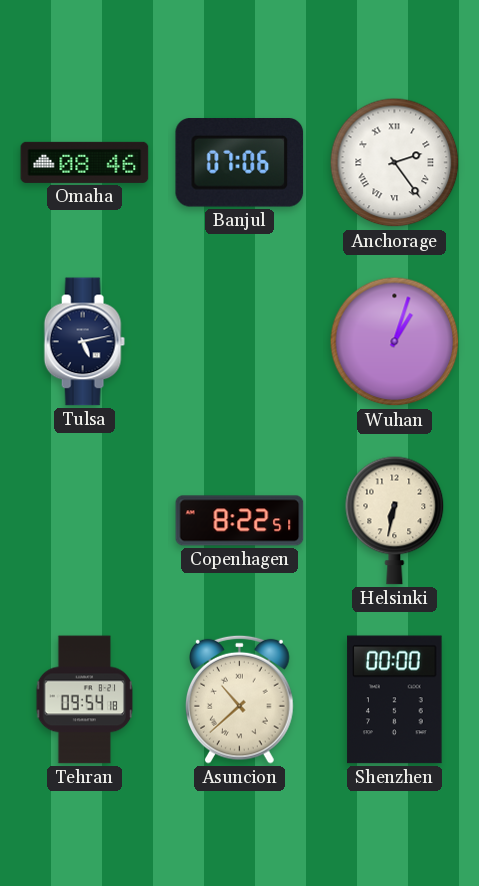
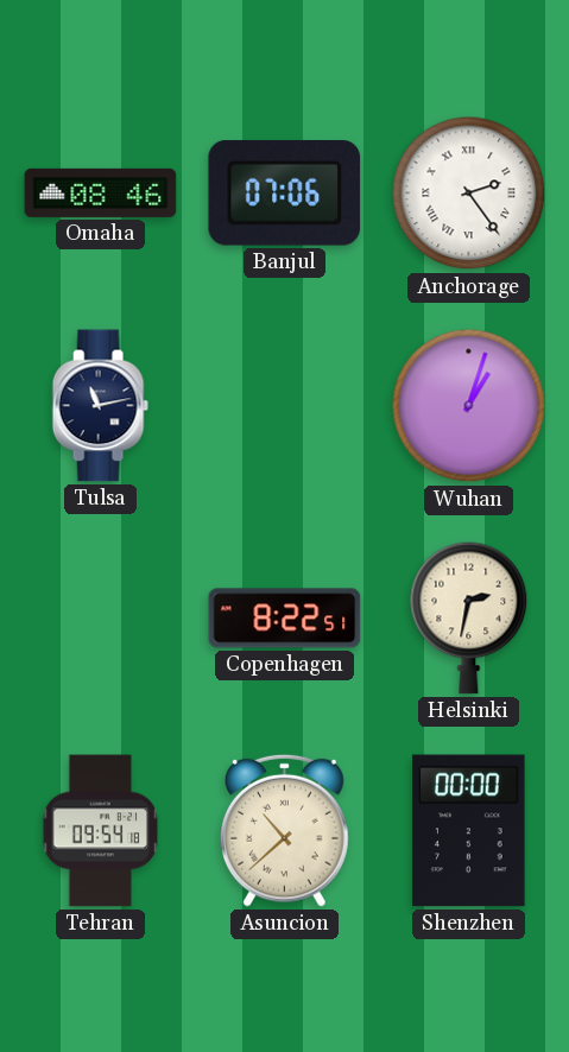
Tulsa: 5:13 -> 11:13 (100, 406)
Helsinki: 6:32 -> 2:32 (469, 617)
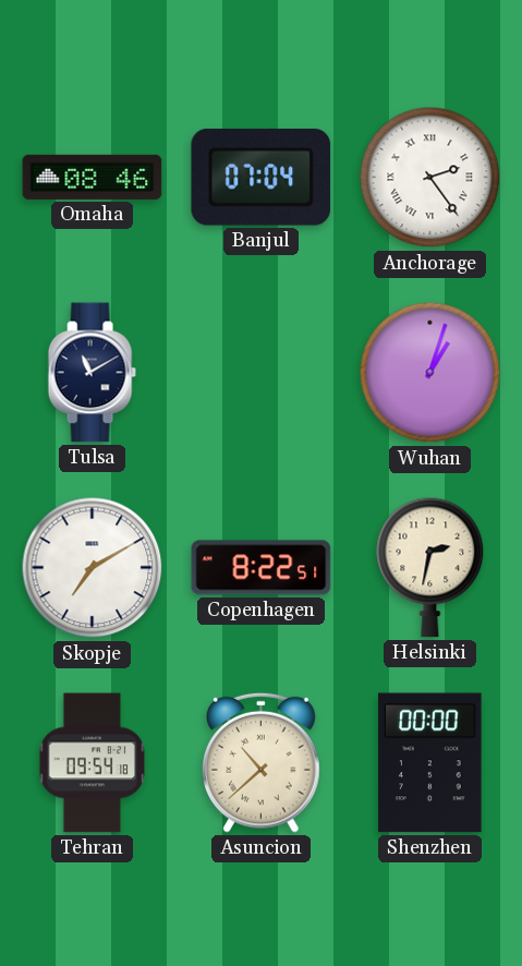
Banjul: 07:06 -> 07:04 (262, 178)
Tulsa: 11:13 -> 11:10 (92, 373)
Skopje: none -> 7:10 (93, 568)
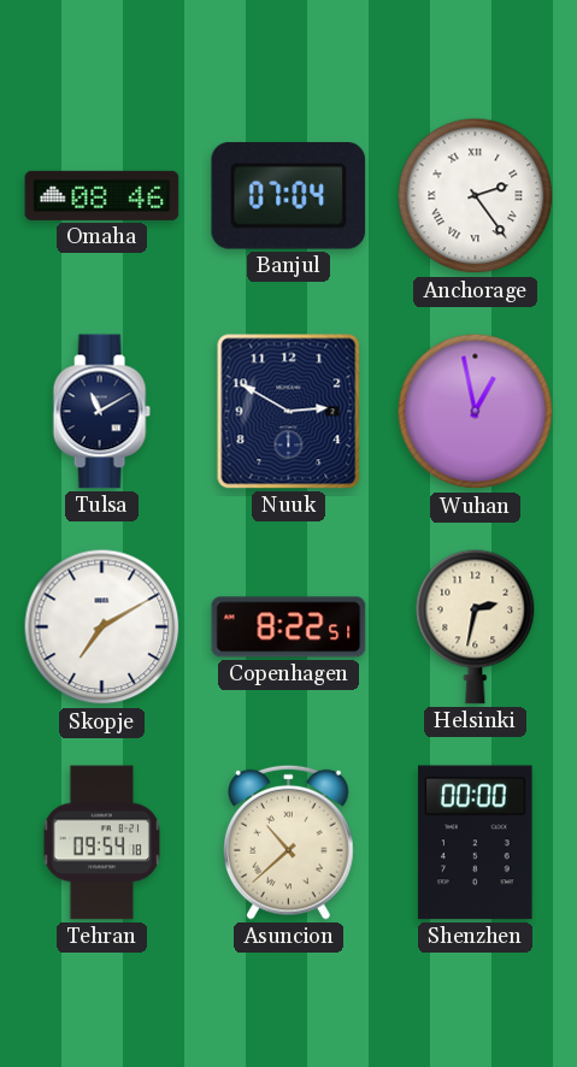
Nuuk: none -> 2:50 (289, 412)
Wuhan: 1:03 -> 12:58 (476, 412)
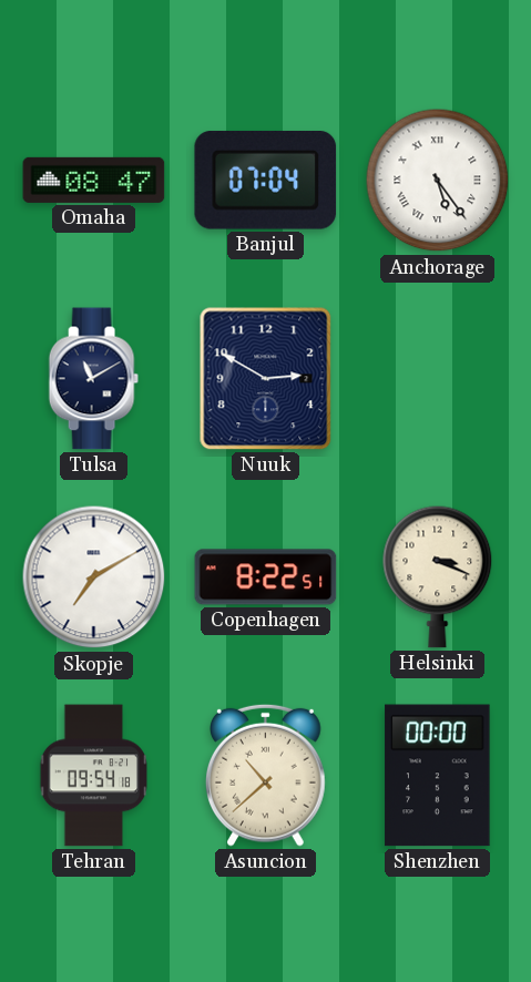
Omaha: 08:46 -> 08:47 (94, 180)
Anchorage: 2:24 -> 5:24 (438, 181)
Wuhan: 12:58 -> none (476, 412)
Helsinki: 2:32 -> 3:19 (438, 576)
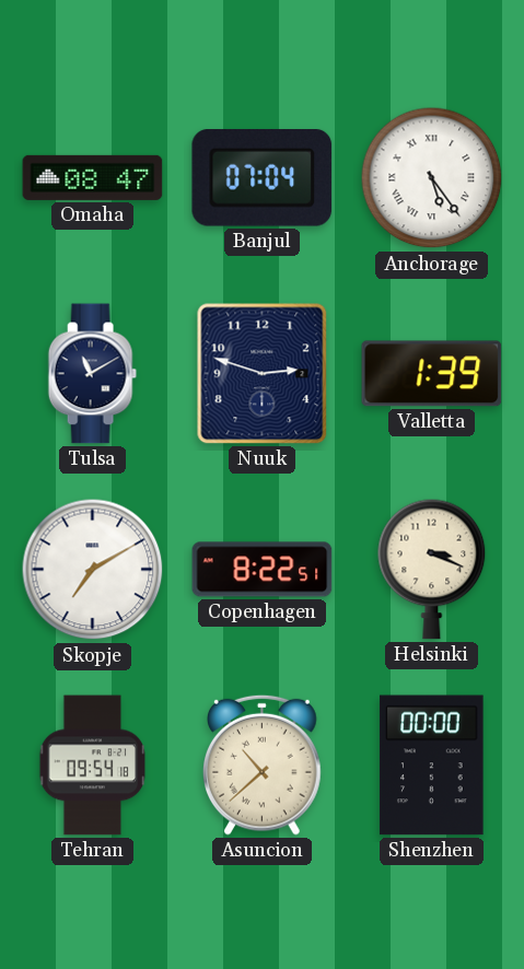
Nuuk: 2:50 -> 2:48 (263, 374)
Valletta: none -> 1:39 (432, 374)
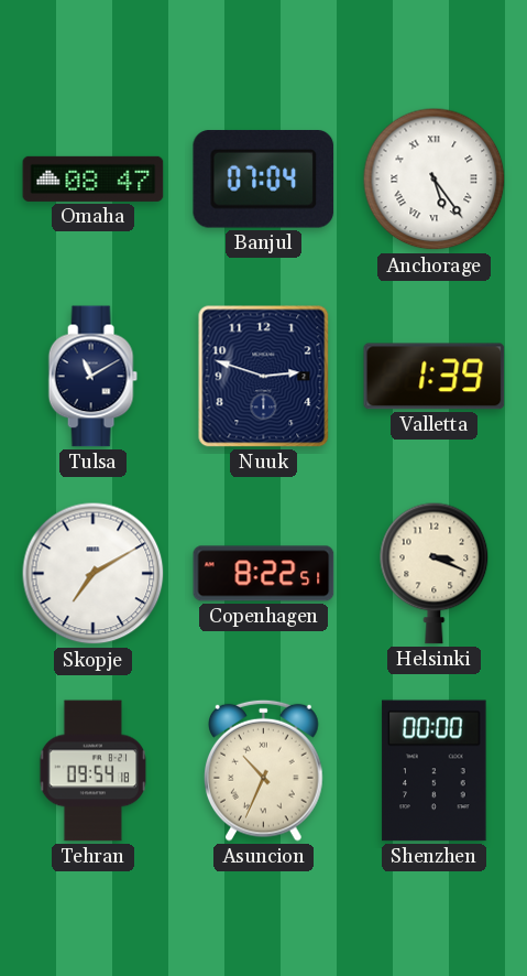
Asuncion: 10:38 -> 10:34 (264, 770)
